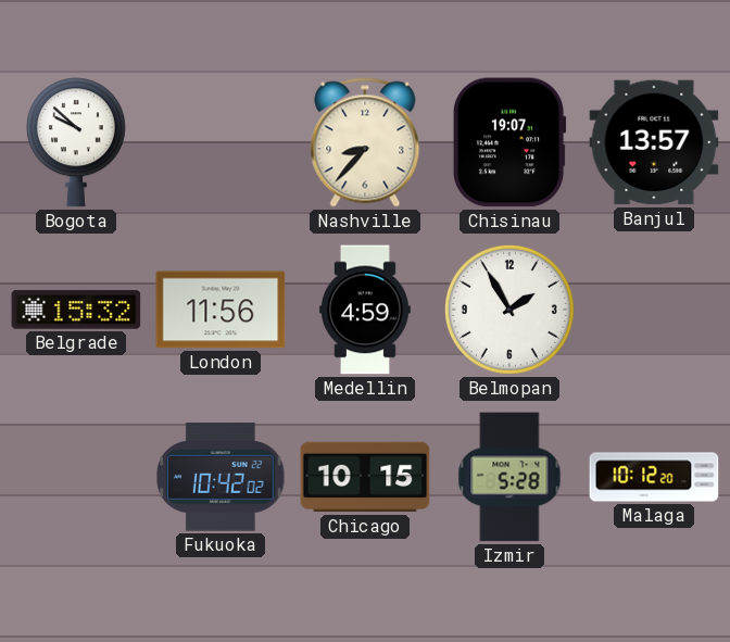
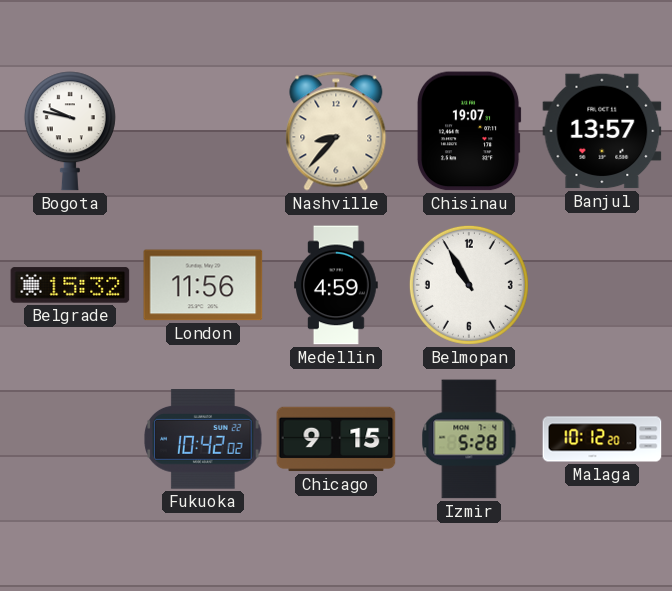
Bogota: 9:52 -> 9:47 (70, 131)
Belmopan: 1:55 -> 10:55 (469, 285)
Chicago: 10:15 -> 9:15 (336, 439)
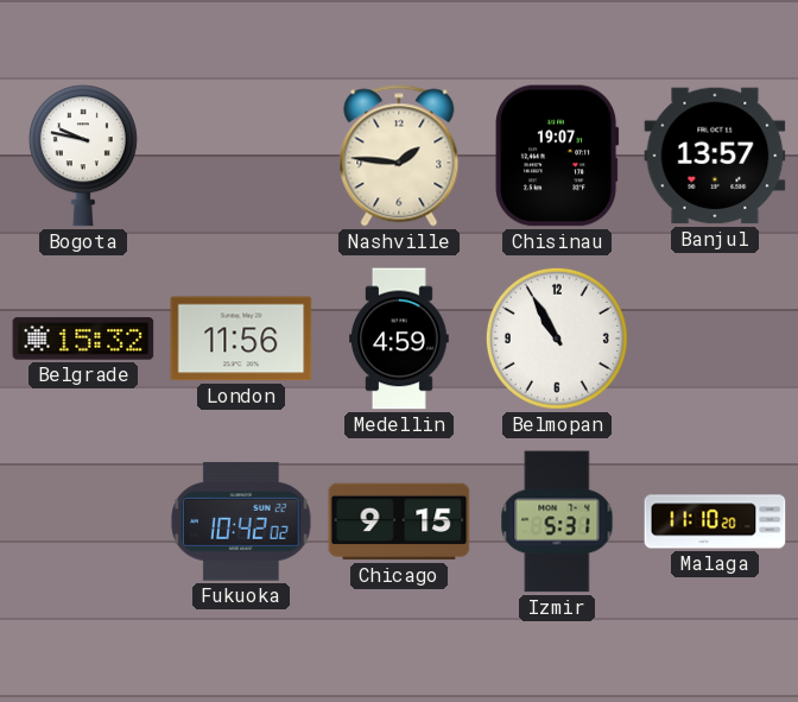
Nashville: 8:37 -> 1:46 (399, 156)
Izmir: 5:28 -> 5:31 (557, 521)
Malaga: 10:12 -> 11:10 (715, 521)
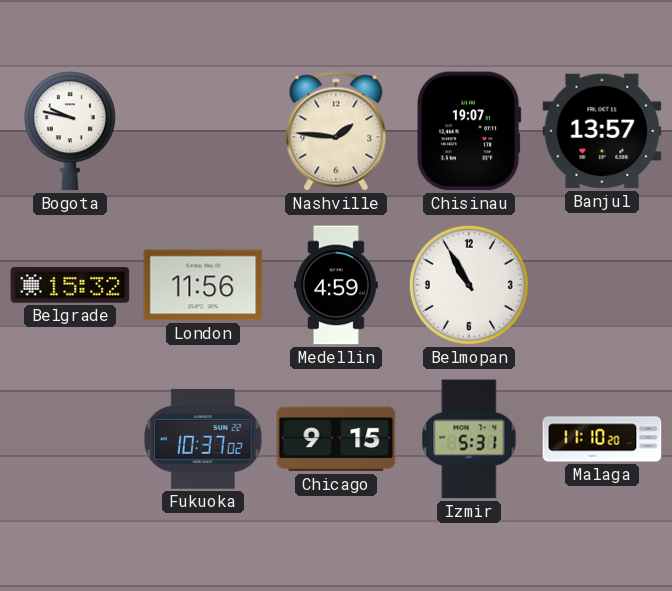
Fukuoka: 10:42 -> 10:37 (203, 439)
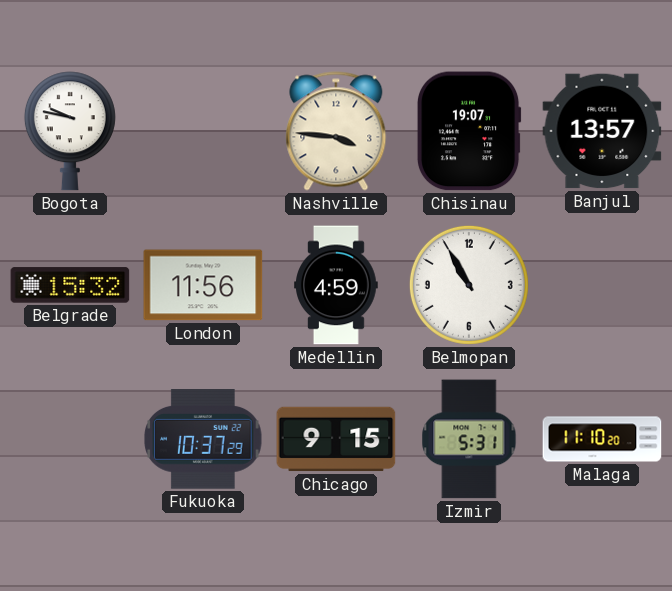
Nashville: 1:46 -> 3:46 (336, 131)
Fukuoka: 10:37:02 -> 10:37:29 (203, 439)
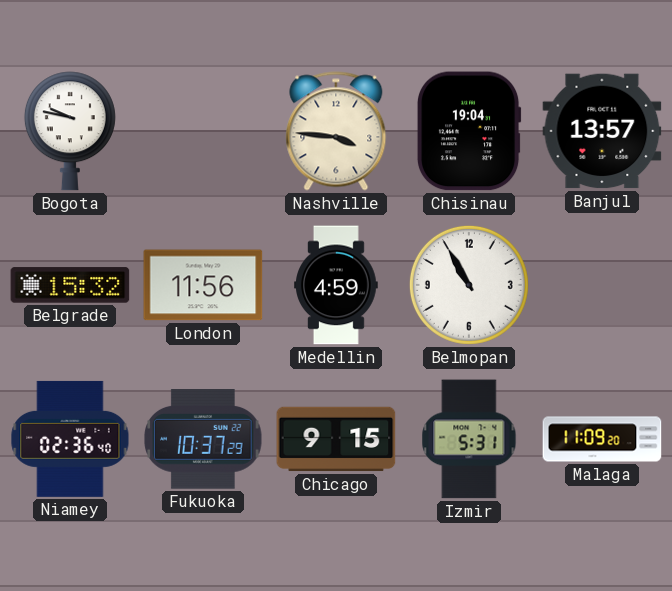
Chisinau: 19:07 -> 19:04 (469, 131)
Niamey: none -> 02:36 (70, 439)
Malaga: 11:10 -> 11:09 (602, 439)
